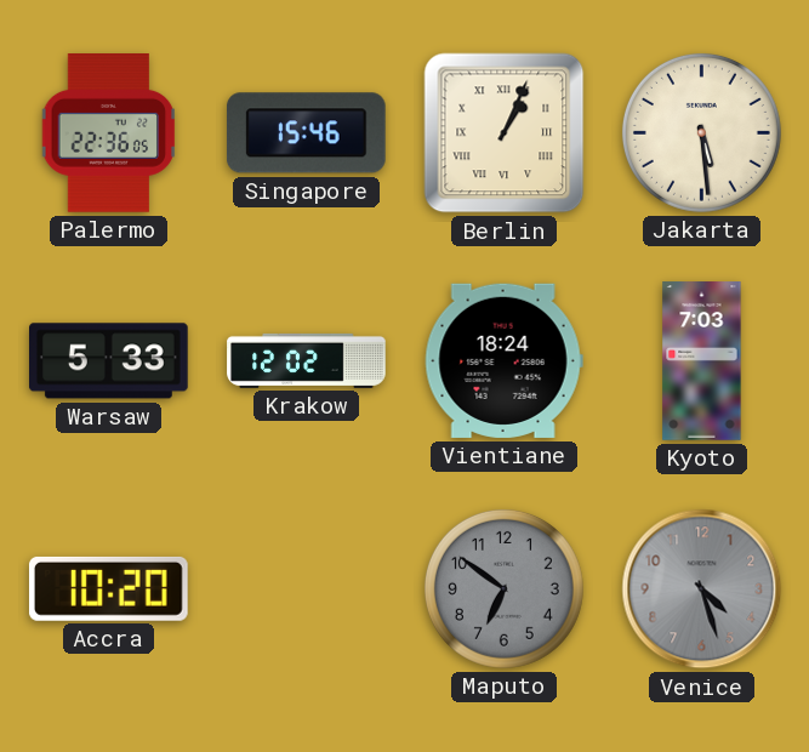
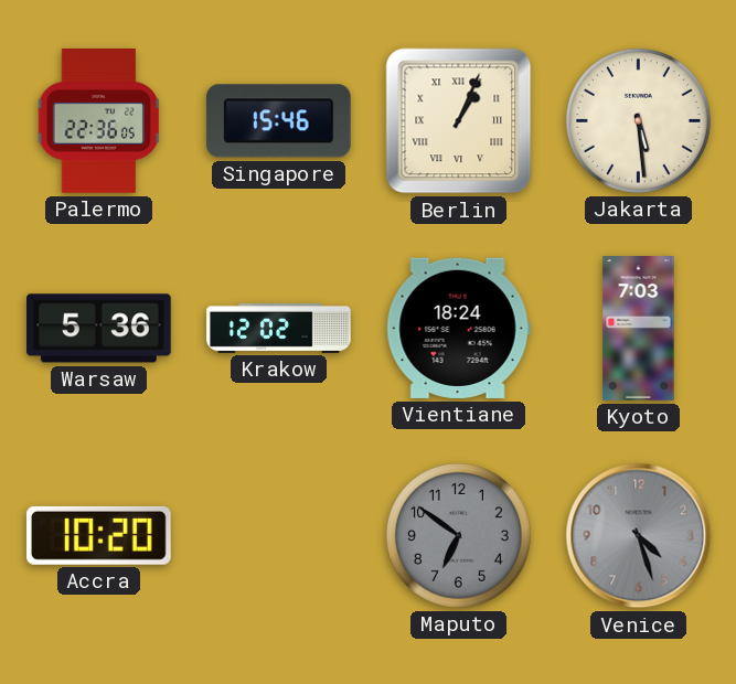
Warsaw: 5:33 -> 5:36 (99, 329)
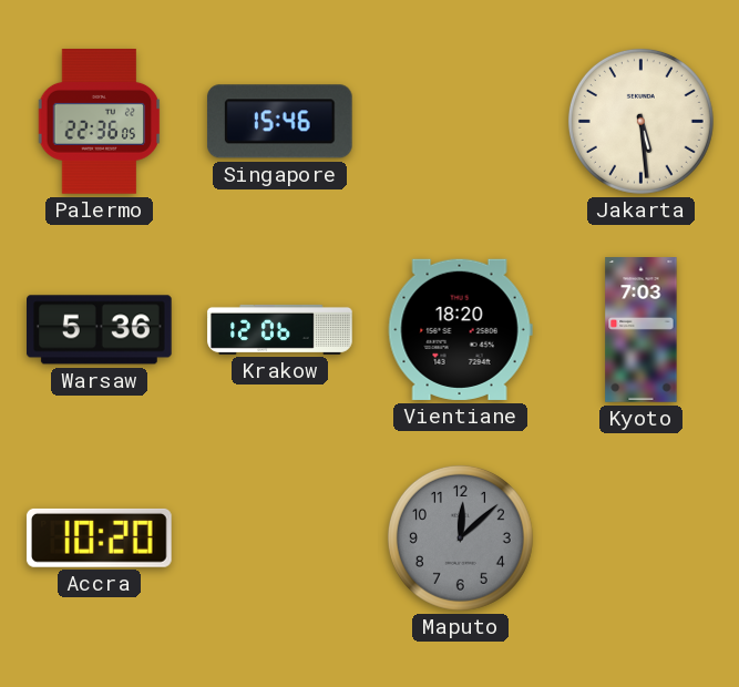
Berlin: 1:04 -> none (459, 121)
Krakow: 12:02 -> 12:06 (280, 329)
Vientiane: 18:24 -> 18:20 (460, 329)
Maputo: 6:51 -> 12:08 (460, 537)
Venice: 4:27 -> none (639, 536)
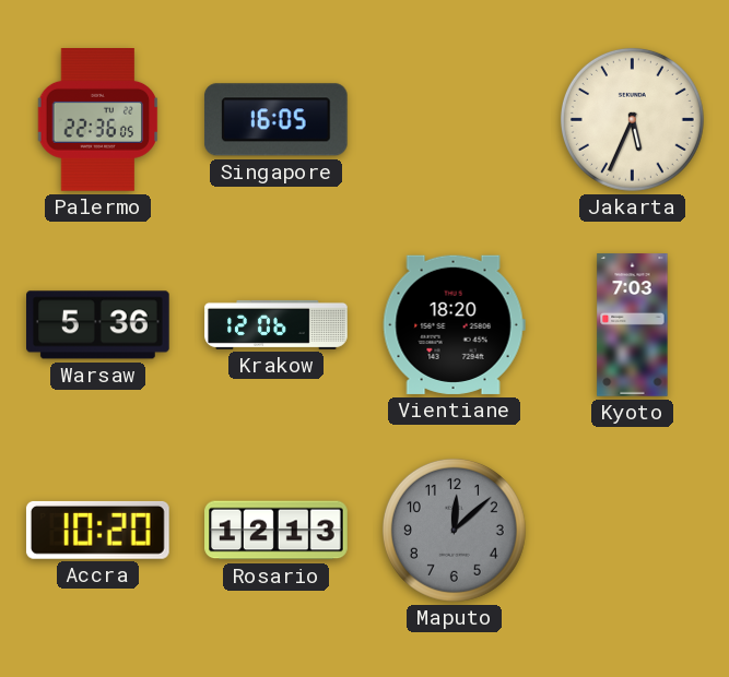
Singapore: 15:46 -> 16:05 (275, 120)
Jakarta: 5:29 -> 5:34 (632, 119)
Rosario: none -> 12:13 (277, 531)
